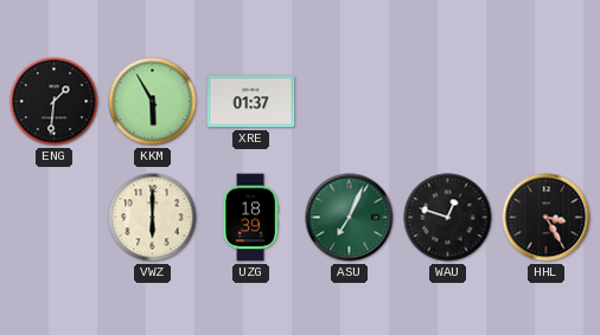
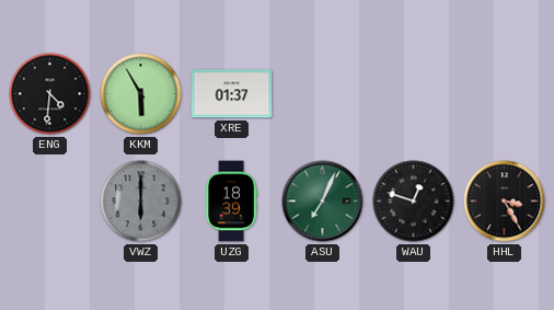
ENG: 1:31 -> 4:31 (50, 94)
VWZ dial: cream -> grey (141, 202)
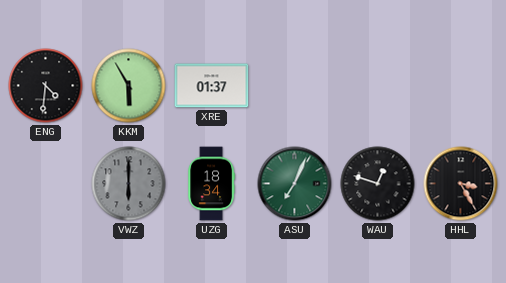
UZG: 18:39 -> 18:34 (211, 184)
